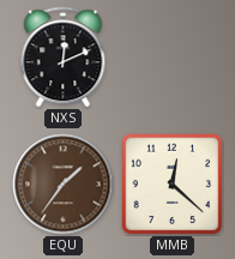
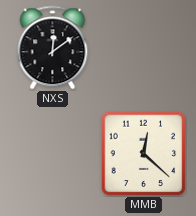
NXS: 12:11 -> 12:09 (53, 48)
EQU: 1:36 -> none (64, 185)
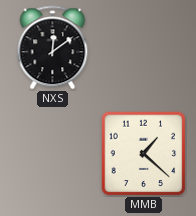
MMB: 12:22 -> 1:22 (144, 154)
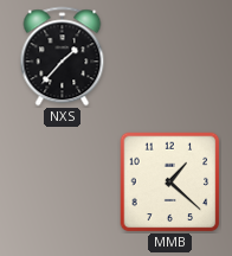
NXS: 12:09 -> 1:37 (63, 57)
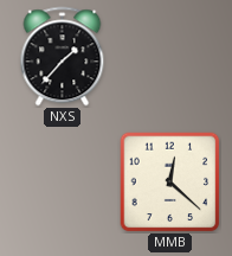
MMB: 1:22 -> 12:22 (170, 183)
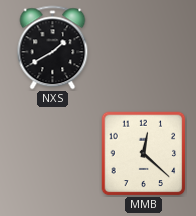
NXS: 1:37 -> 1:40 (53, 48)
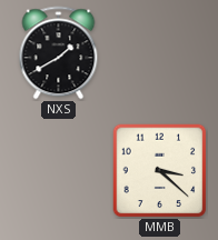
MMB: 12:22 -> 3:22 (160, 171)
